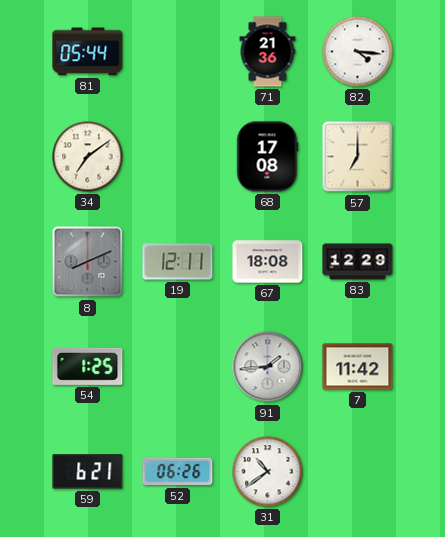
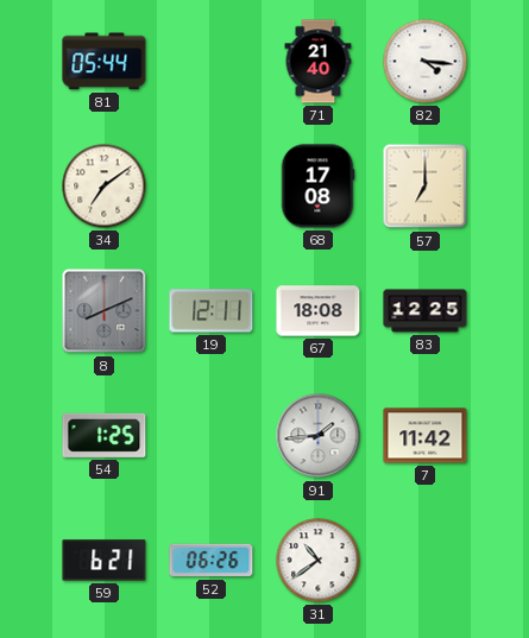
71: 21:36 -> 21:40 (319, 62)
83: 12:29 -> 12:25 (426, 311)
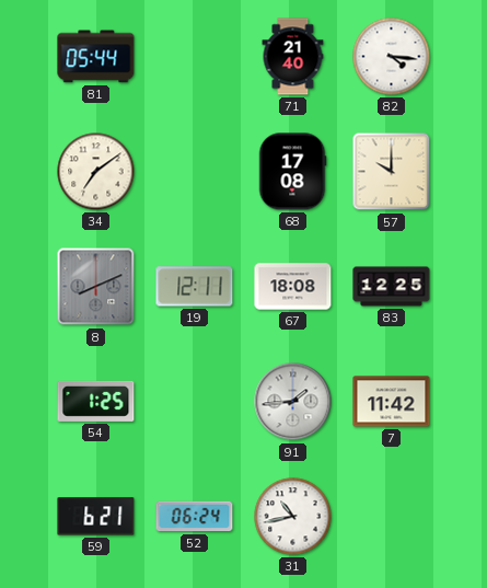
57: 7:00 -> 10:00 (392, 172)
52: 06:26 -> 06:24 (195, 517)
31: 10:39 -> 10:43 (293, 517)
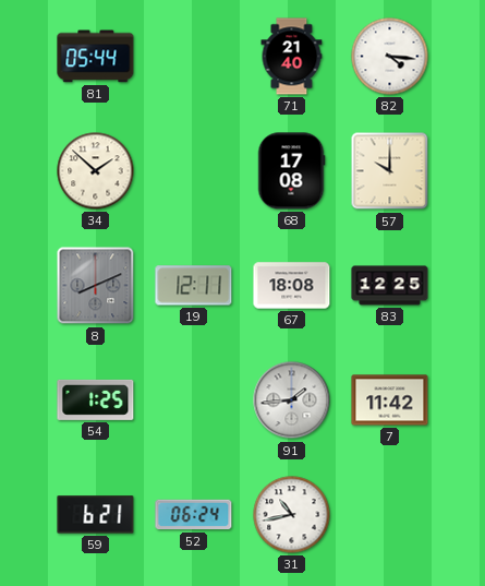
34: 7:09 -> 1:52 (96, 171)
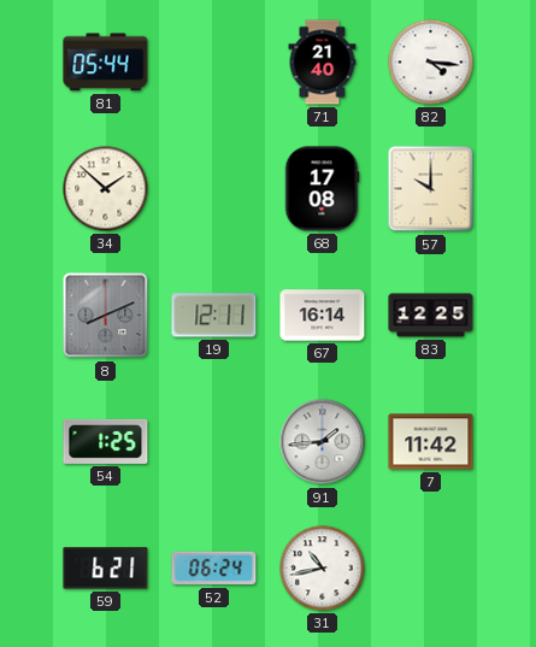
67: 18:08 -> 16:14 (323, 316)
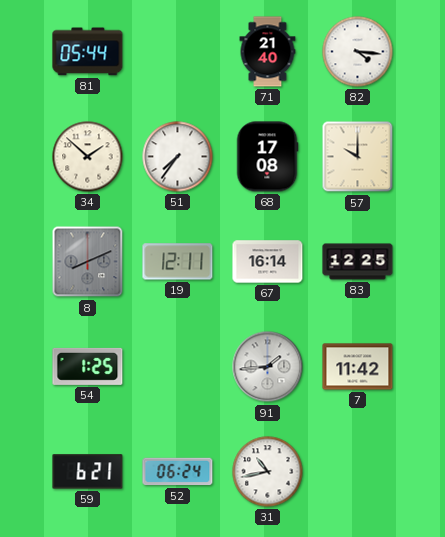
51: none -> 7:36 (178, 157)
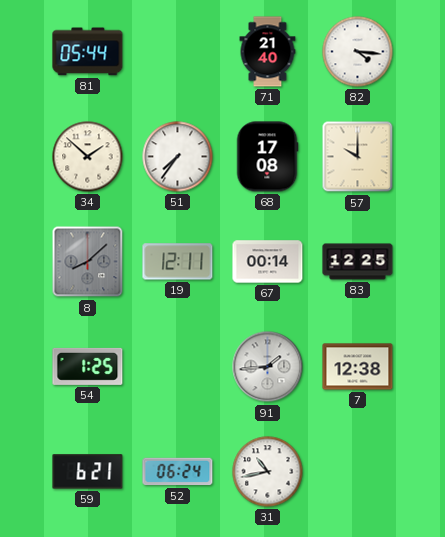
8: 8:11 -> 8:08 (88, 262)
67: 16:14 -> 00:14 (268, 262)
7: 11:42 -> 12:38 (358, 367)
